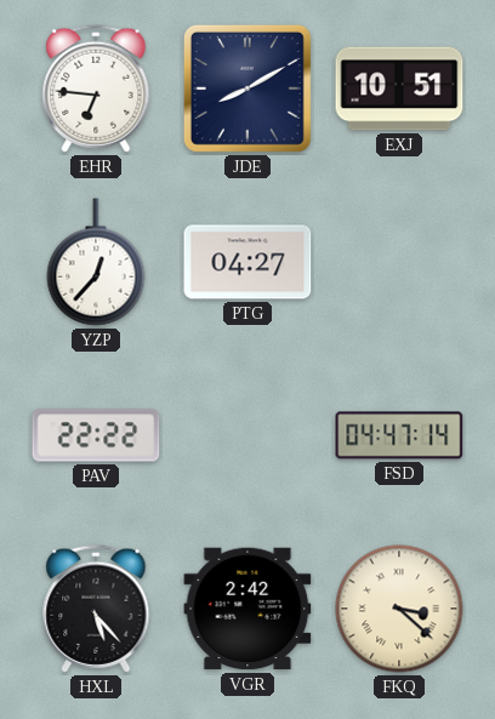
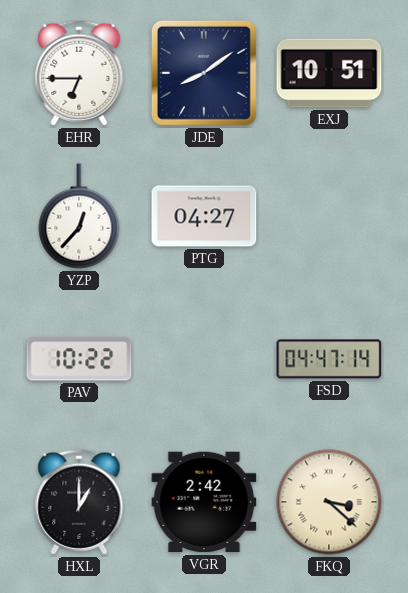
EHR: 6:46 -> 6:45 (79, 73)
JDE: 8:10 -> 8:09 (204, 73)
PAV: 22:22 -> 10:22 (79, 359)
HXL: 5:23 -> 1:00 (79, 502)
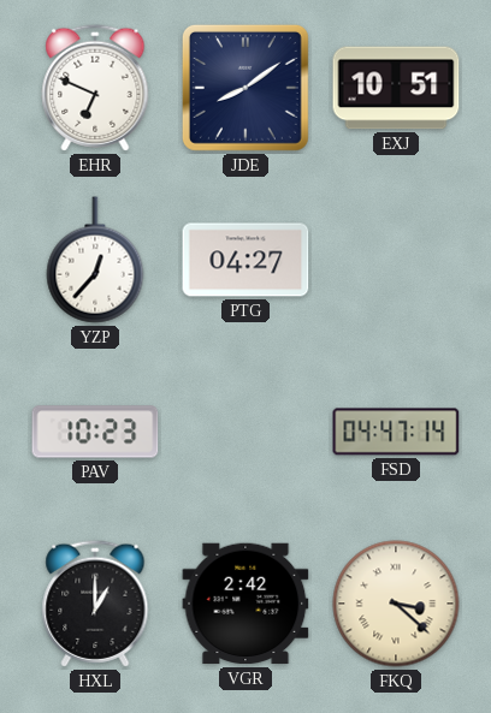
EHR: 6:45 -> 6:49 (95, 88)
PAV: 10:22 -> 10:23 (95, 432)
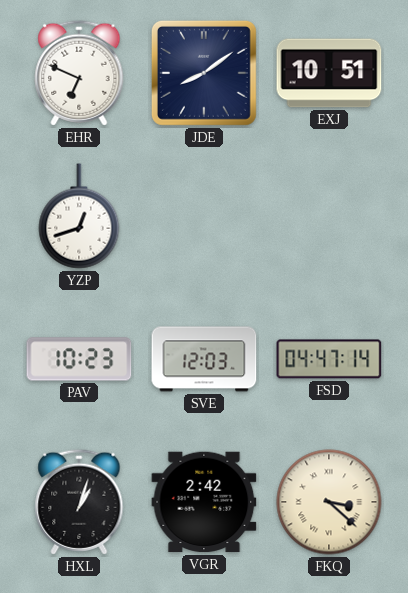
YZP: 12:37 -> 12:42 (79, 216)
PTG: 04:27 -> none (245, 260)
SVE: none -> 12:03 (204, 359)
HXL: 1:00 -> 1:03 (79, 502)
